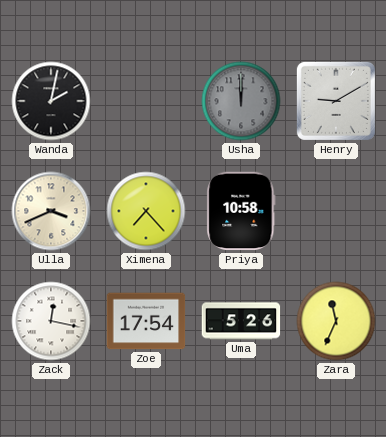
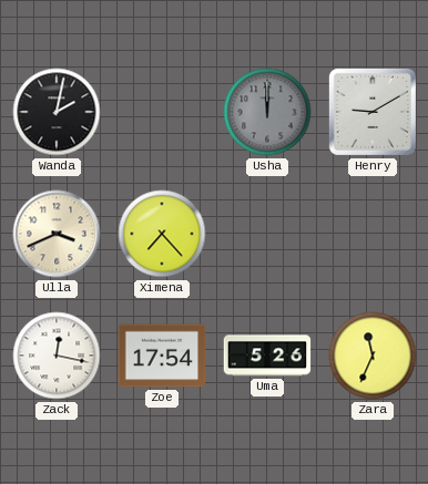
Priya: 10:58 -> none (241, 211)
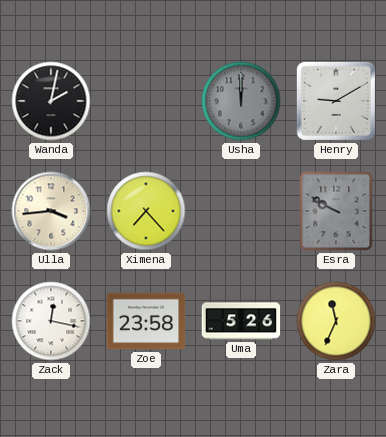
Ulla: 3:41 -> 3:44 (51, 211)
Esra: none -> 9:50 (336, 211)
Zoe: 17:54 -> 23:58 (146, 321)
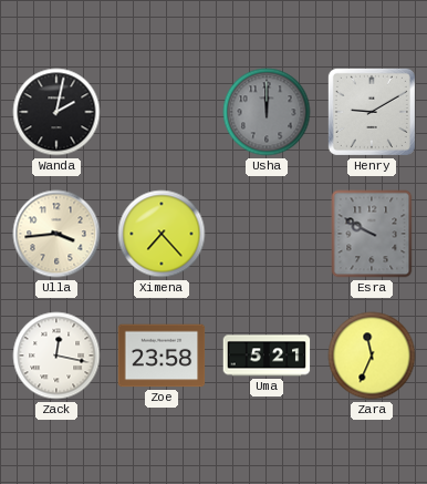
Uma: 5:26 -> 5:21 (267, 356)
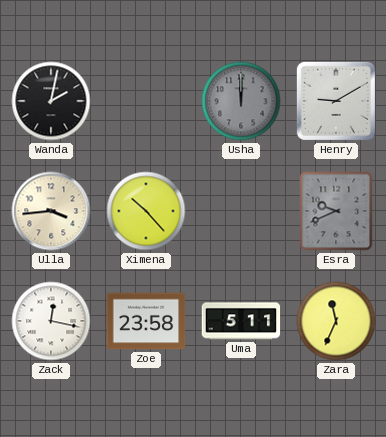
Ximena: 7:23 -> 10:23 (146, 211)
Esra: 9:50 -> 9:41 (336, 211)
Uma: 5:21 -> 5:11 (241, 321)
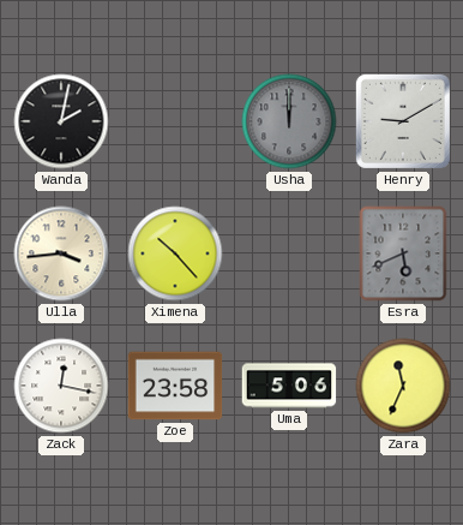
Esra: 9:41 -> 5:41 (403, 253)
Uma: 5:11 -> 5:06 (289, 386)
